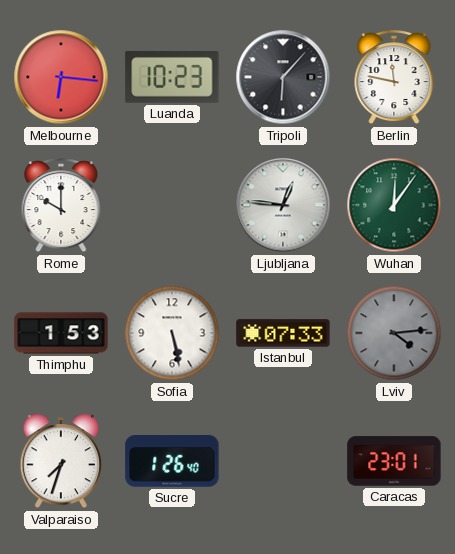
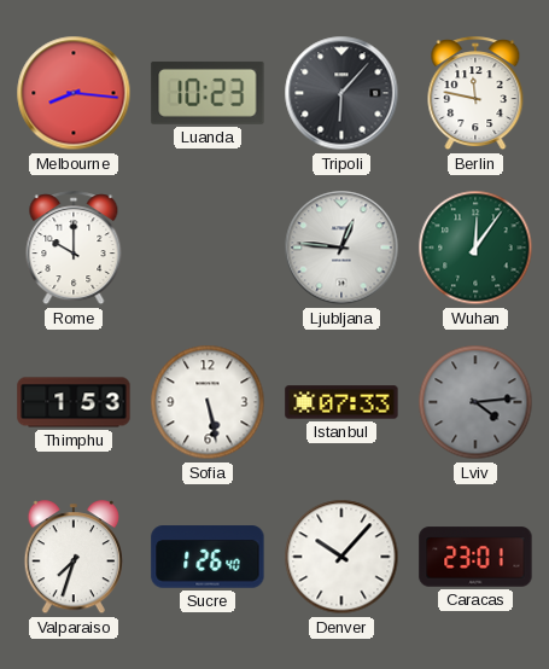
Melbourne: 6:16 -> 8:16 (74, 93)
Denver: none -> 10:07 (341, 557)
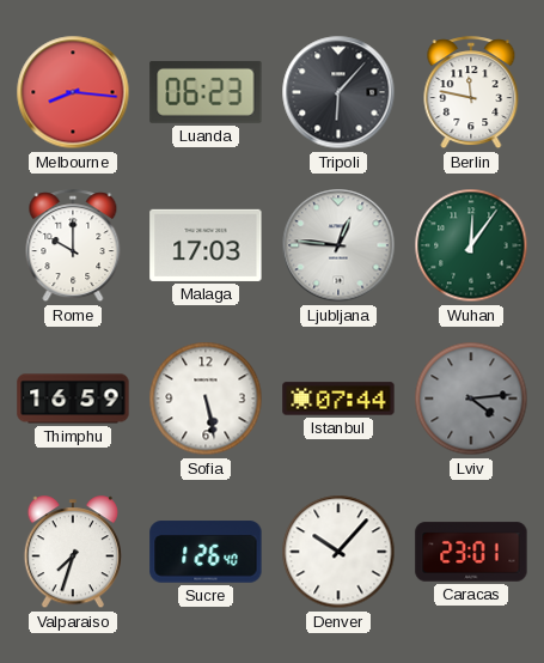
Luanda: 10:23 -> 06:23 (206, 92)
Malaga: none -> 17:03 (206, 245)
Thimphu: 1:53 -> 16:59 (73, 399)
Istanbul: 07:33 -> 07:44 (338, 399)
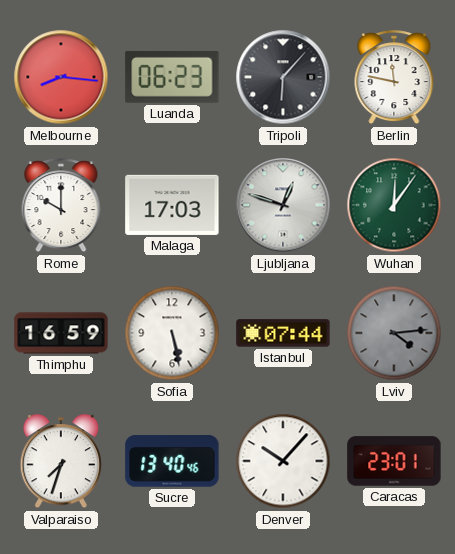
Ljubljana: 12:46 -> 12:48 (283, 205)
Sucre: 1:26 -> 13:40 (172, 461)
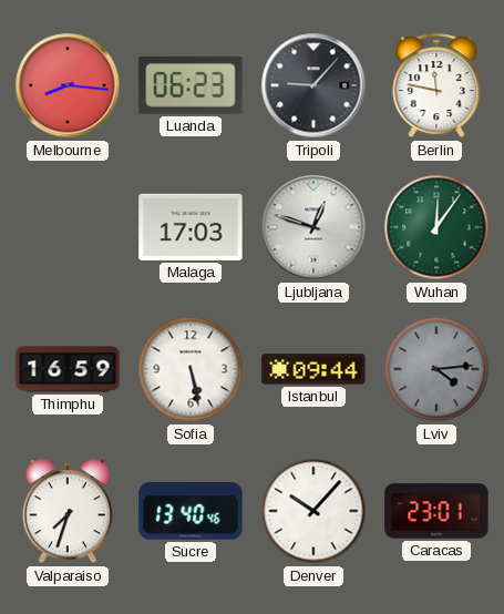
Tripoli: 6:07 -> 9:07 (313, 85)
Rome: 10:00 -> none (61, 206)
Istanbul: 07:44 -> 09:44 (313, 369)
